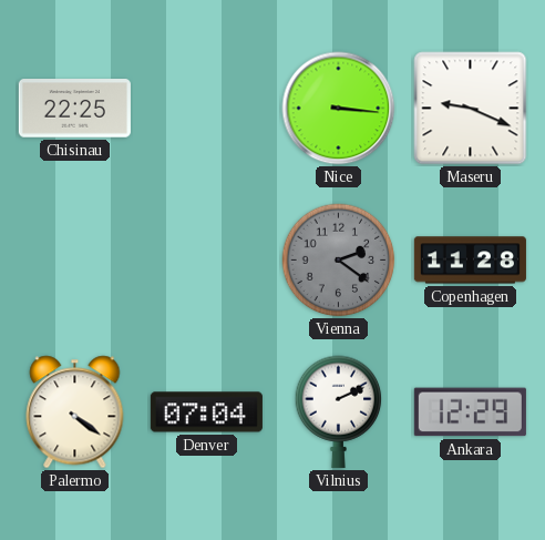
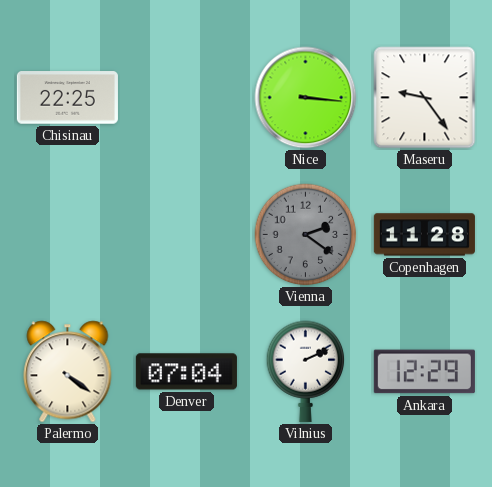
Maseru: 9:19 -> 9:24 (425, 98)
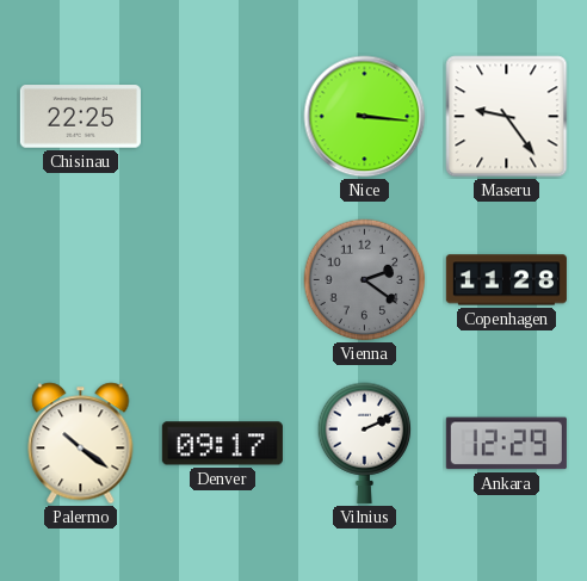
Palermo: 4:21 -> 10:21 (81, 444)
Denver: 07:04 -> 09:17 (222, 444)
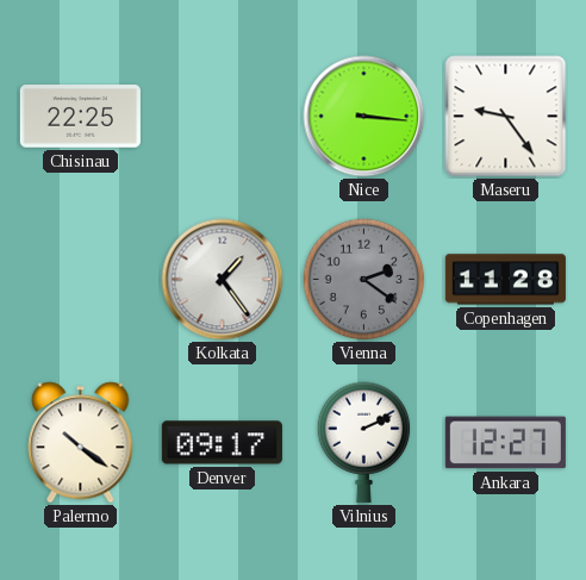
Kolkata: none -> 1:24 (223, 280)
Ankara: 12:29 -> 12:27 (505, 443)
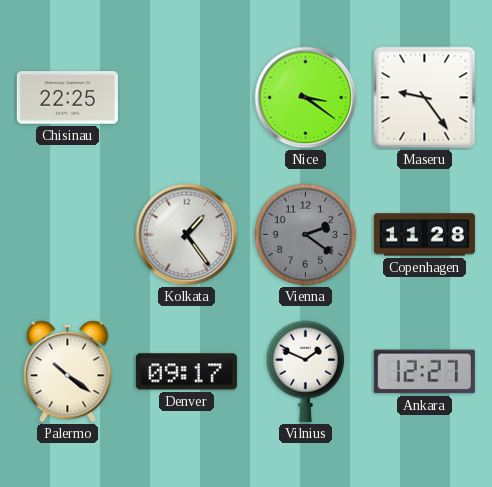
Nice: 3:16 -> 3:21 (306, 98)
Vilnius: 2:11 -> 1:49 (306, 371)
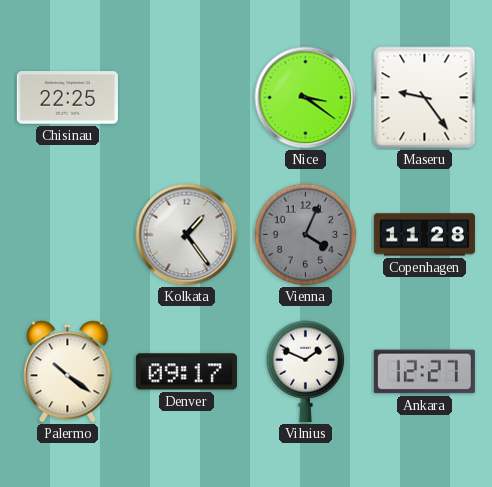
Vienna: 2:21 -> 4:04 (306, 235)
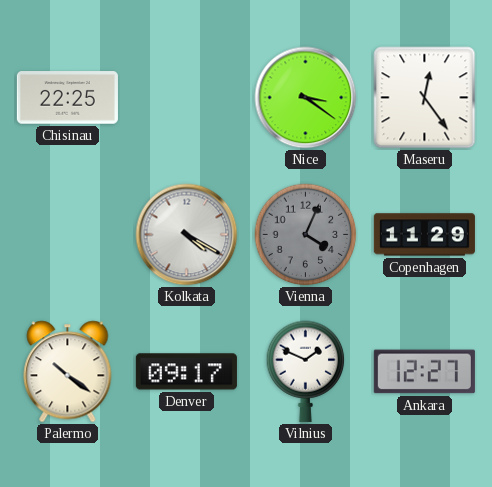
Maseru: 9:24 -> 12:24 (425, 98)
Kolkata: 1:24 -> 4:20 (187, 235)
Copenhagen: 11:28 -> 11:29 (424, 235)
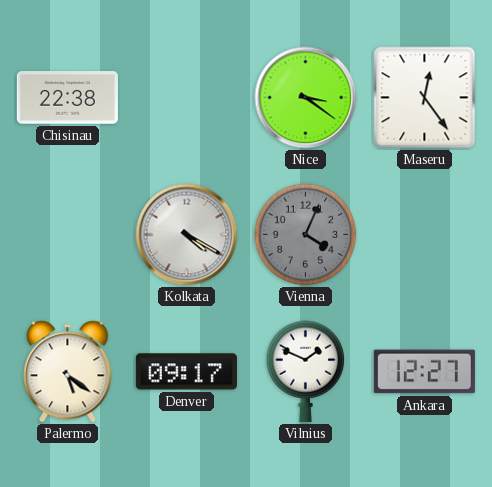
Chisinau: 22:25 -> 22:38 (67, 98)
Copenhagen: 11:29 -> none (424, 235)
Palermo: 10:21 -> 5:21 (68, 372)
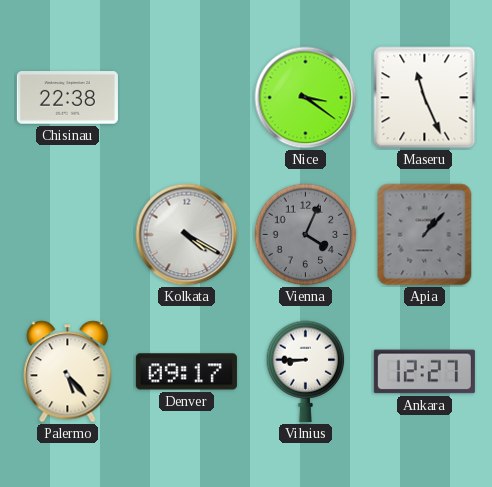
Maseru: 12:24 -> 11:26 (425, 98)
Apia: none -> 1:07 (425, 235)
Palermo: 5:21 -> 5:23 (68, 372)
Vilnius: 1:49 -> 8:45 (306, 371)
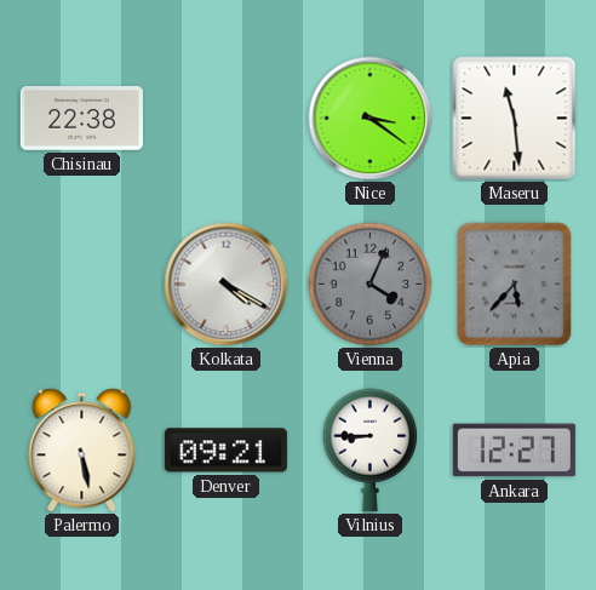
Maseru: 11:26 -> 11:29 (515, 119)
Apia: 1:07 -> 5:37 (515, 285)
Palermo: 5:23 -> 5:28 (82, 451)
Denver: 09:17 -> 09:21 (225, 451)
